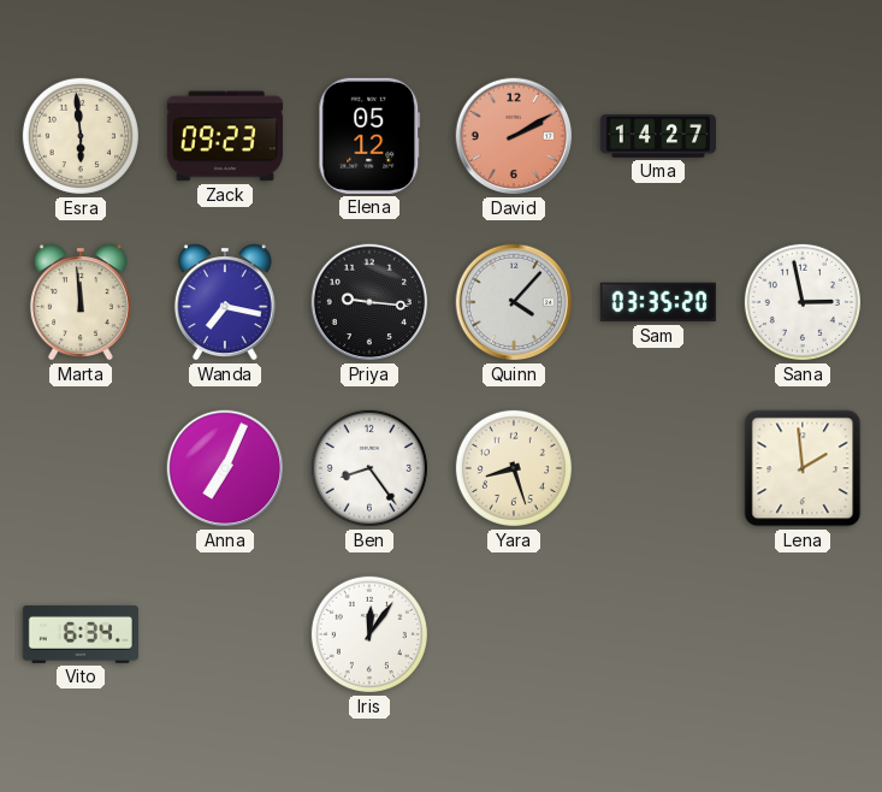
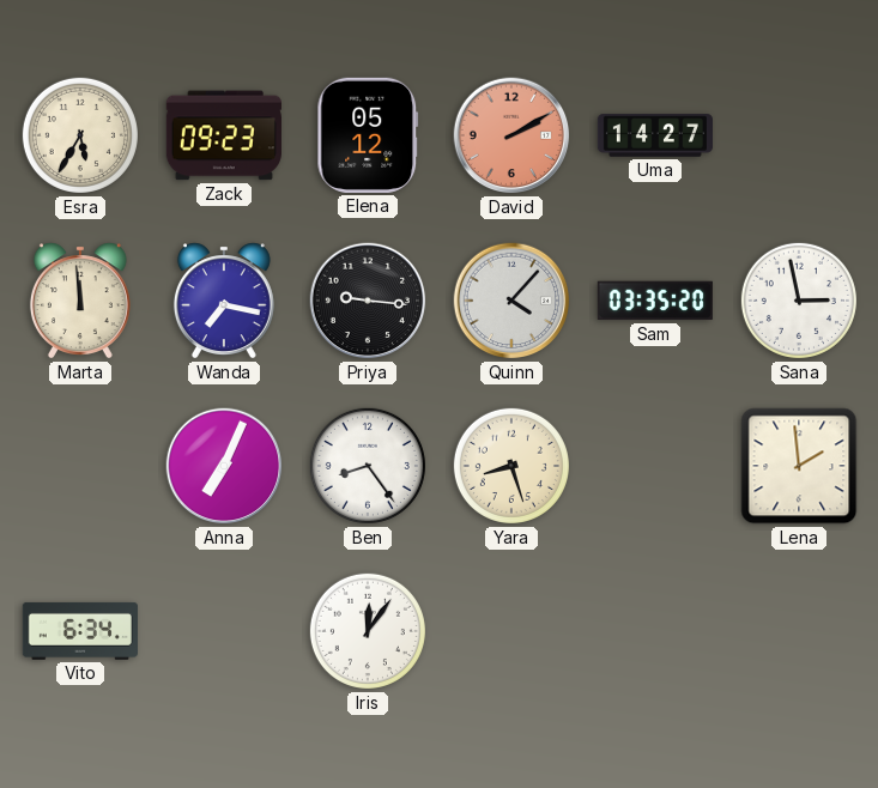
Esra: 5:59 -> 5:35 (80, 135)
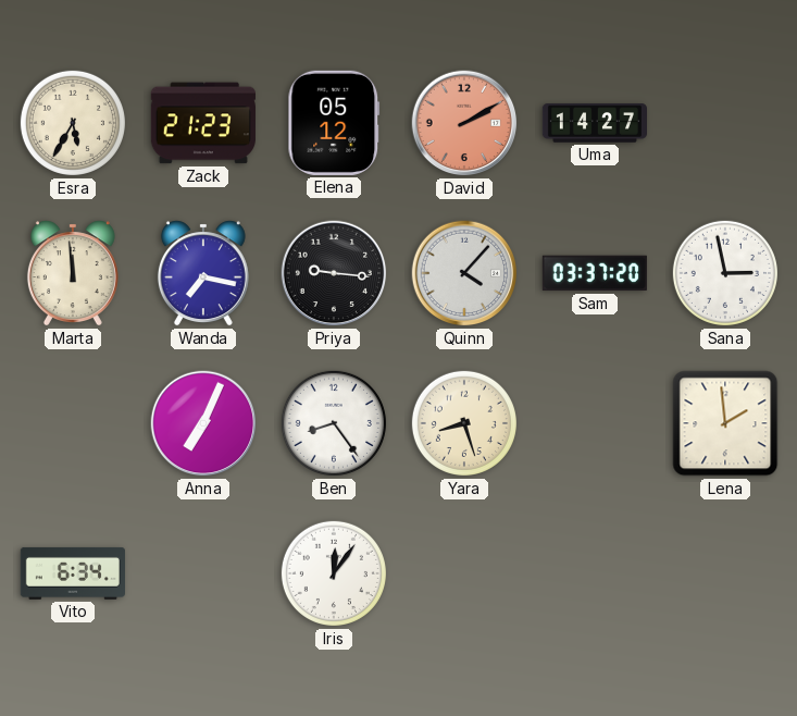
Zack: 09:23 -> 21:23 (203, 123)
Sam: 03:35 -> 03:37 (595, 273)
